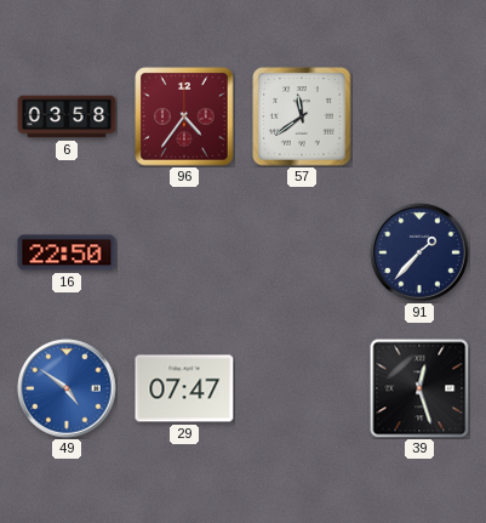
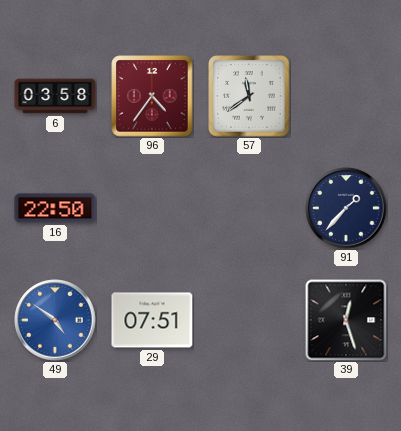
29: 07:47 -> 07:51 (152, 320)
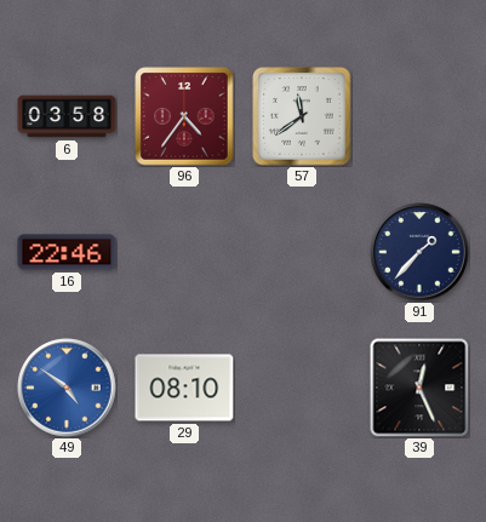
16: 22:50 -> 22:46 (67, 252)
29: 07:51 -> 08:10 (184, 388)
39: 12:27 -> 12:26 (419, 388)
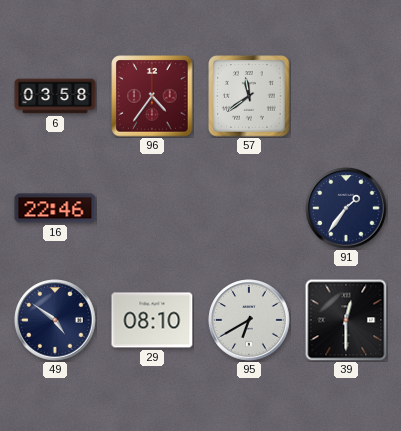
91: 1:37 -> 1:36 (346, 208)
49 dial: blue -> navy (55, 320)
95: none -> 6:40 (249, 320)
39: 12:26 -> 12:30 (346, 320)
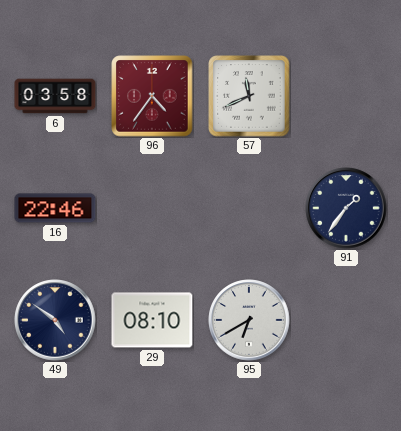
57: 11:39 -> 11:41 (249, 96)
39: 12:30 -> none (346, 320)
